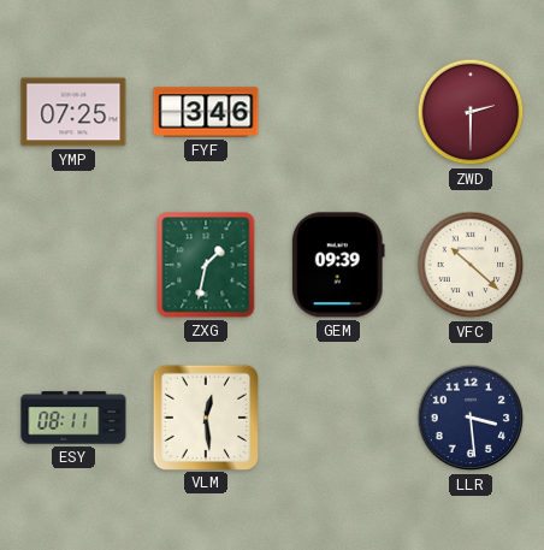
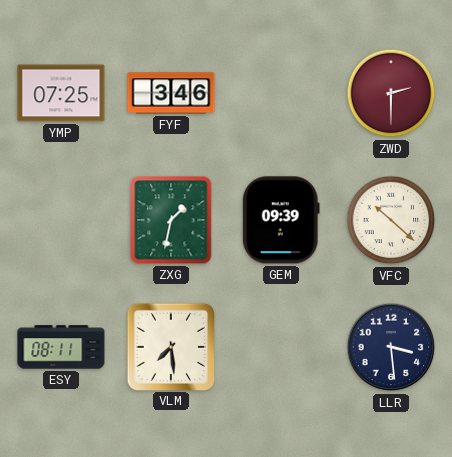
VLM: 12:29 -> 7:29 (170, 346)
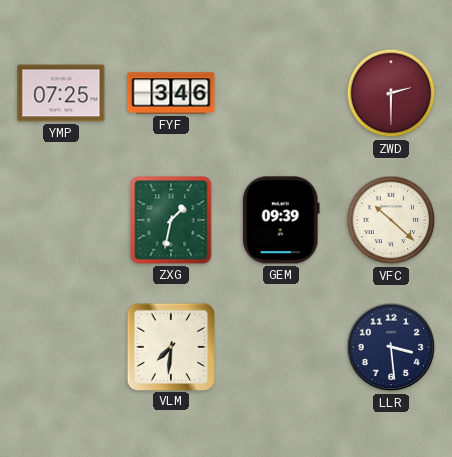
ESY: 08:11 -> none (61, 347)
VLM: 7:29 -> 7:31 (170, 346)
